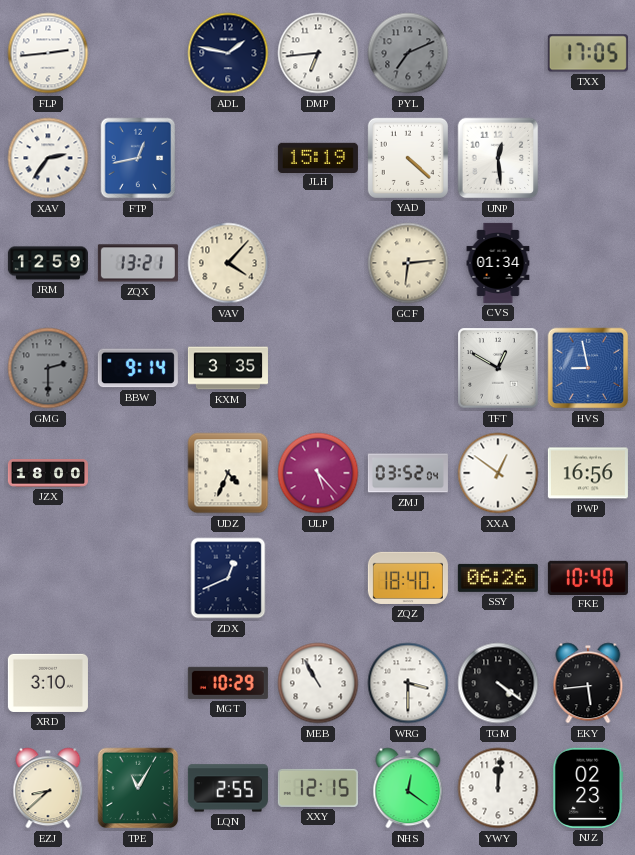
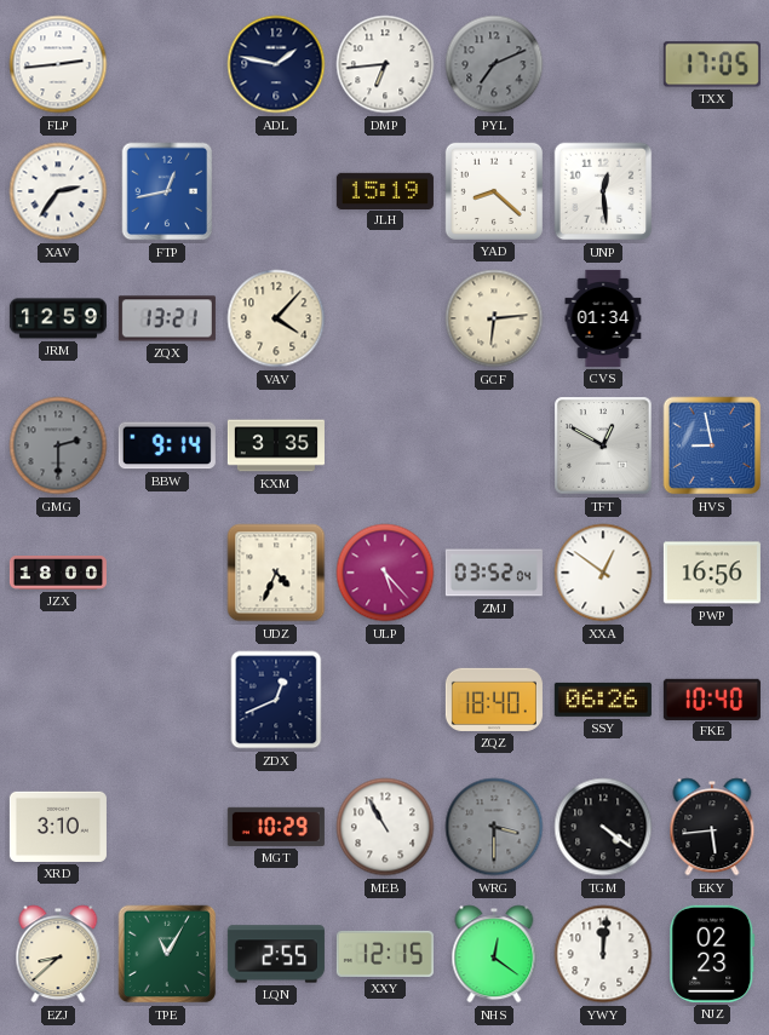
YAD: 4:22 -> 8:22 (494, 191)
WRG dial: white -> grey (494, 827)
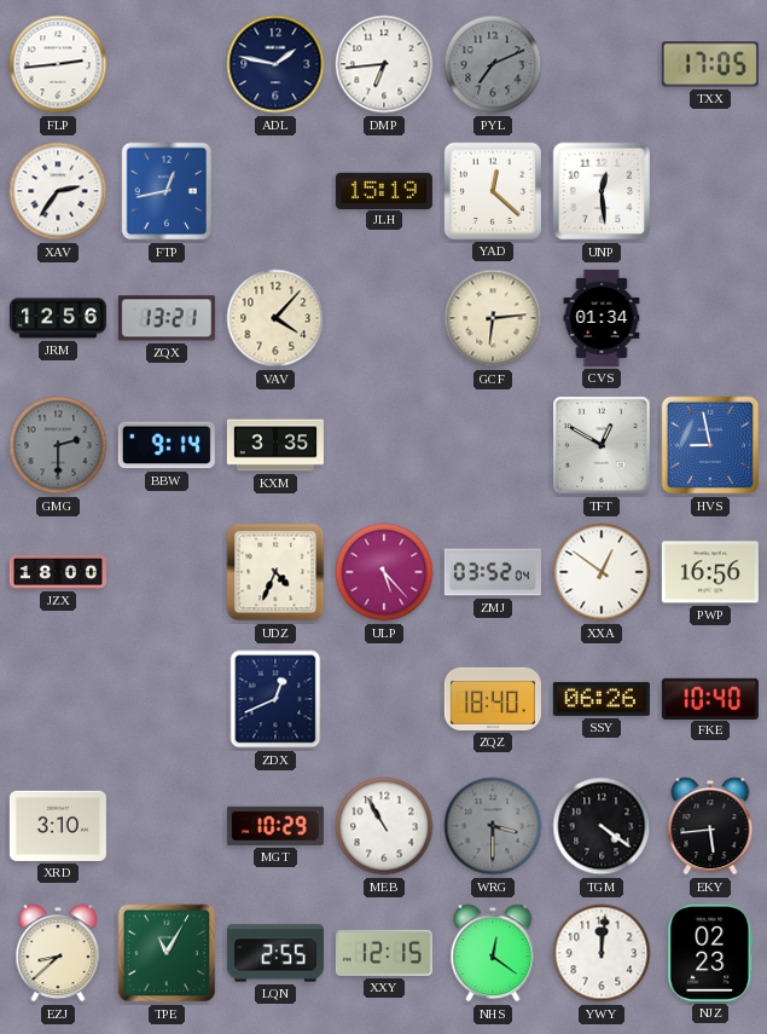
YAD: 8:22 -> 12:22 (493, 191)
JRM: 12:59 -> 12:56 (58, 318)
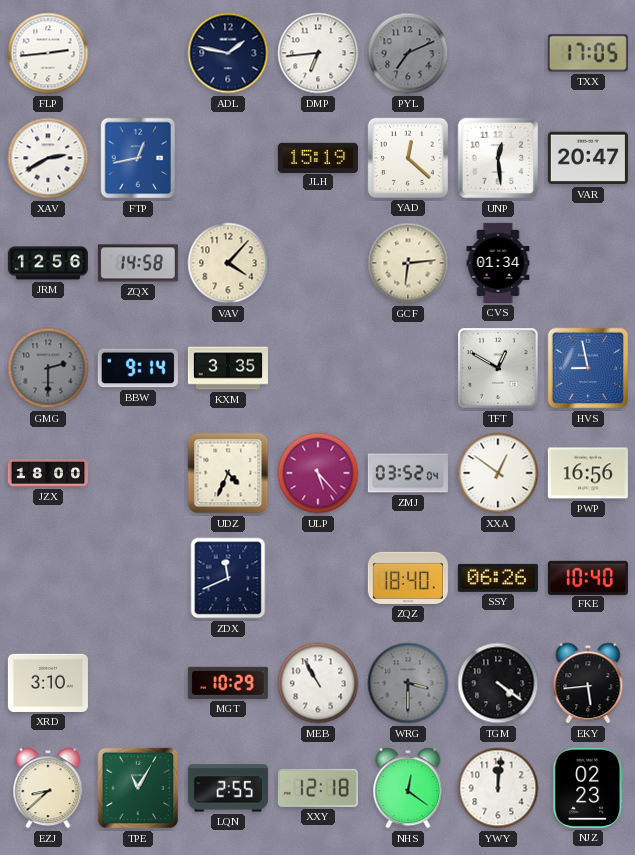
XAV: 2:36 -> 2:40 (48, 158)
VAR: none -> 20:47 (588, 158)
ZQX: 13:21 -> 14:58 (138, 263)
ZDX: 12:41 -> 11:41 (228, 578)
XXY: 12:15 -> 12:18 (318, 788)
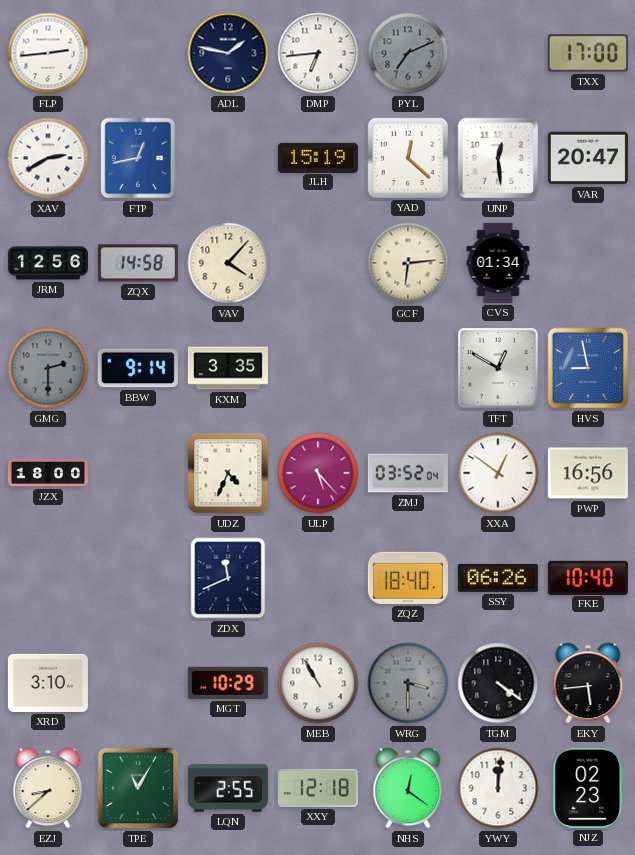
TXX: 17:05 -> 17:00 (588, 53)
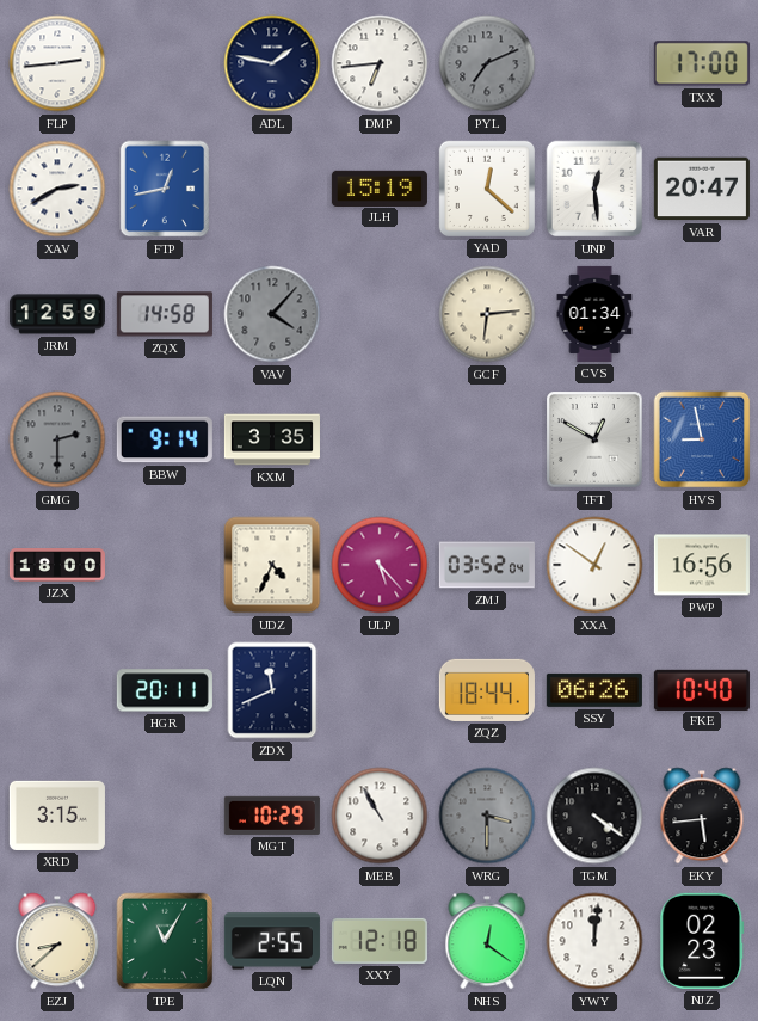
JRM: 12:56 -> 12:59 (57, 314)
VAV dial: cream -> grey (272, 314)
HGR: none -> 20:11 (165, 690)
ZQZ: 18:40 -> 18:44 (487, 690)
XRD: 3:10 -> 3:15 (57, 816)
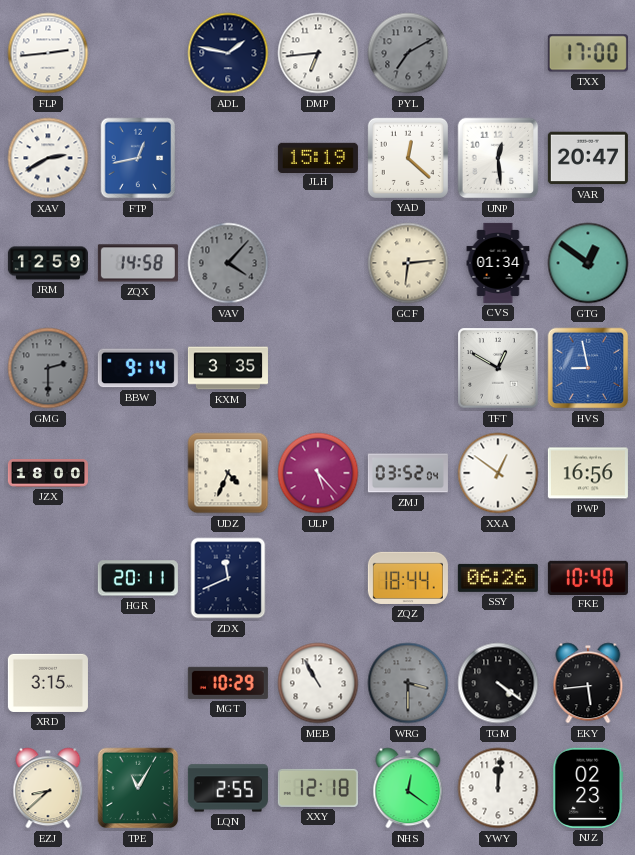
PYL: 7:11 -> 7:10 (408, 53)
GTG: none -> 12:51 (588, 263)
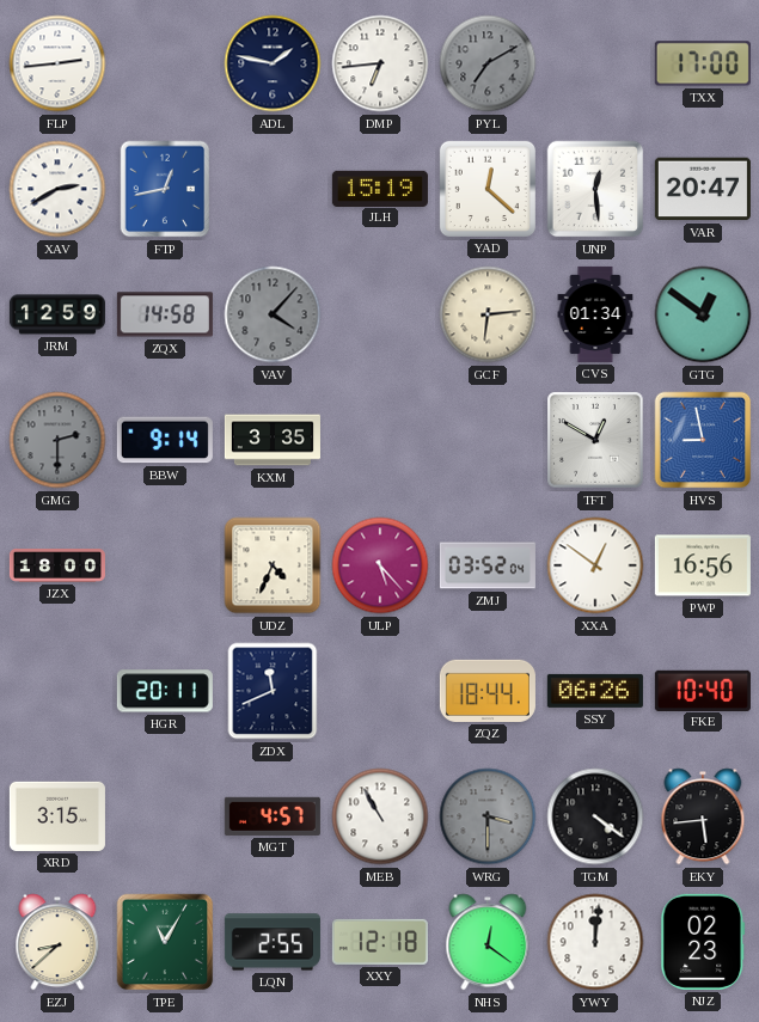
MGT: 10:29 -> 4:57 (273, 816)
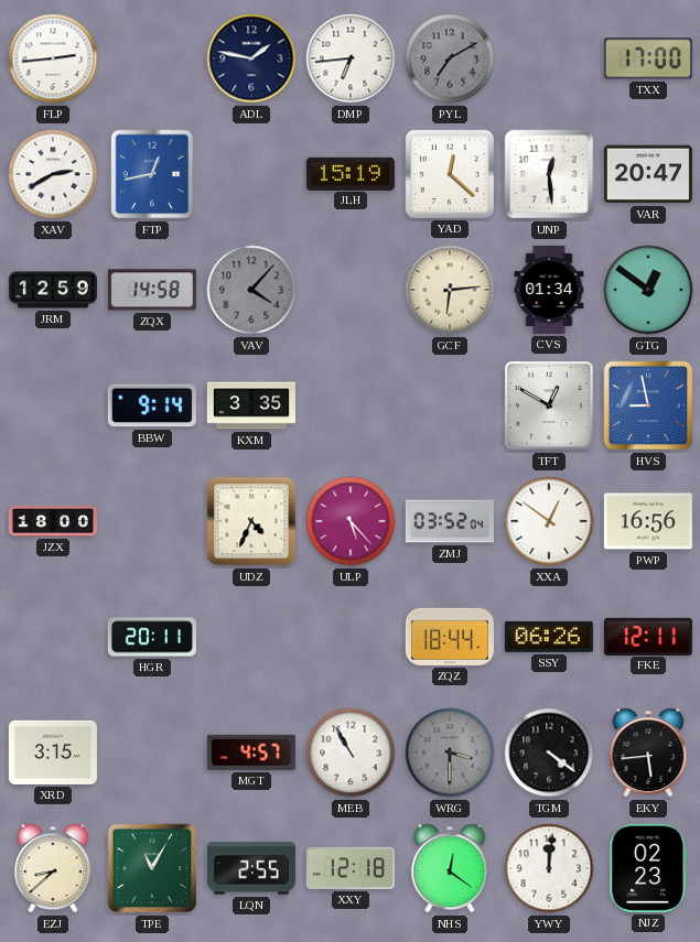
GMG: 2:30 -> none (57, 440)
ZDX: 11:41 -> none (273, 691)
FKE: 10:40 -> 12:11 (648, 636)
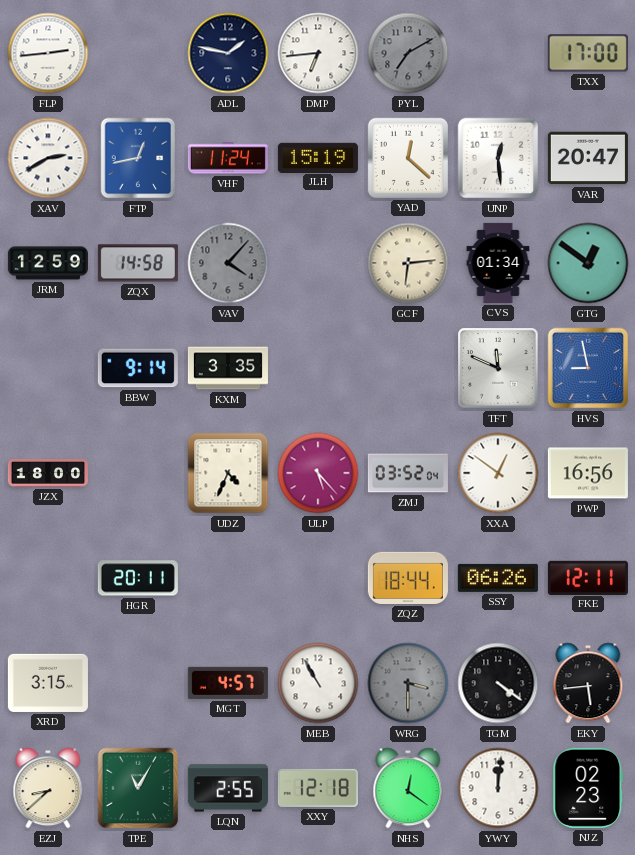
VHF: none -> 11:24 (228, 158)
TFT: 12:50 -> 11:49 (498, 368)
